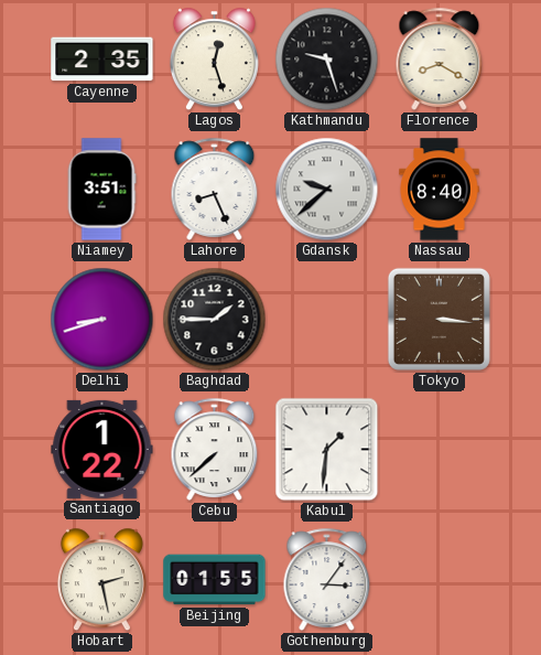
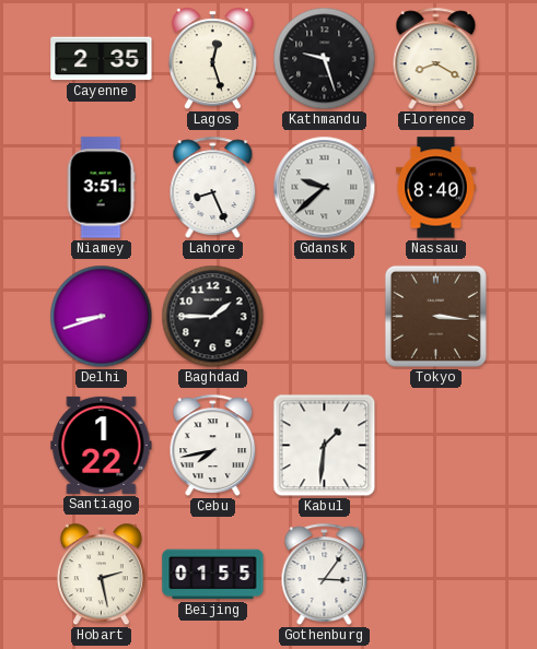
Cebu: 7:38 -> 7:43 (213, 445)
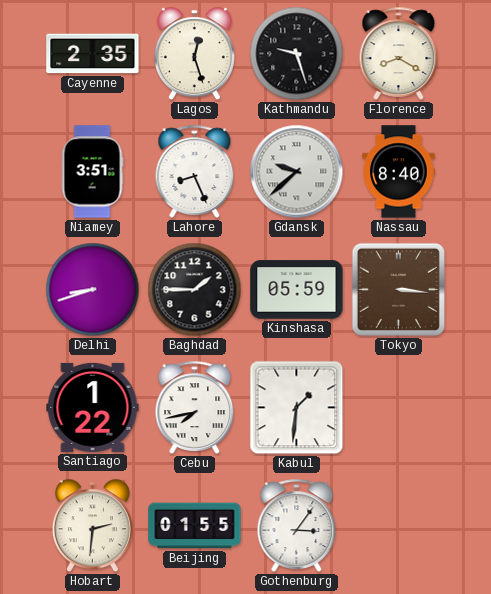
Kinshasa: none -> 05:59 (297, 290)
Hobart: 2:28 -> 2:31 (92, 526)
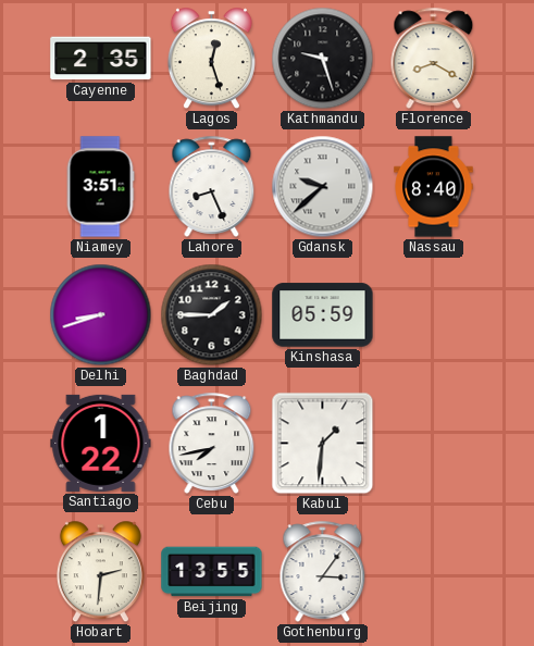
Tokyo: 3:16 -> none (398, 289)
Beijing: 01:55 -> 13:55 (212, 572)
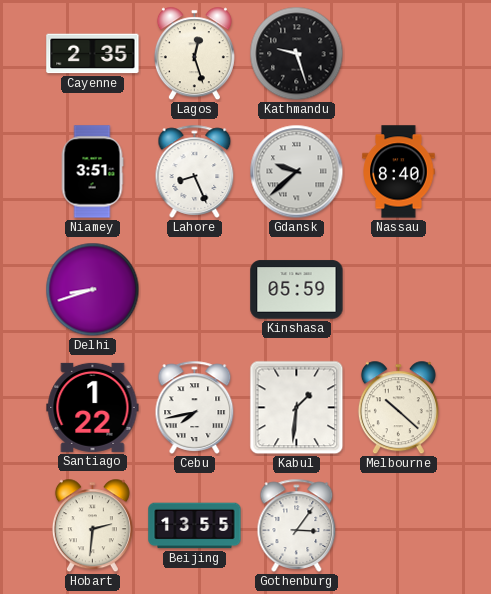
Florence: 8:20 -> none (434, 58)
Baghdad: 1:45 -> none (212, 315)
Melbourne: none -> 10:22 (398, 408)
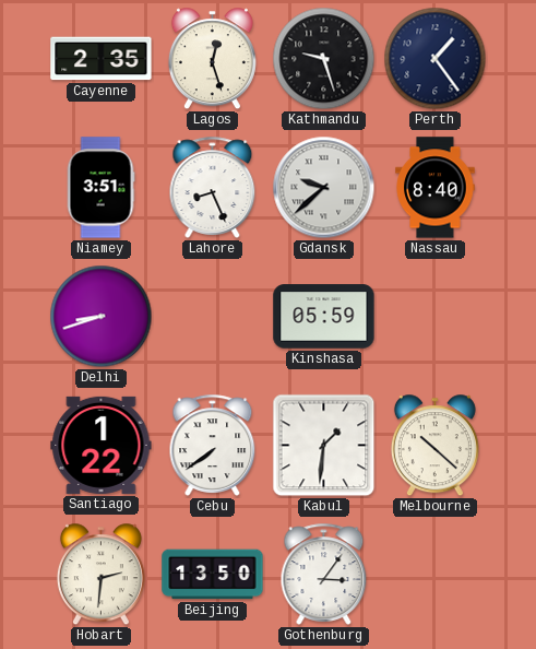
Perth: none -> 1:24 (436, 59)
Cebu: 7:43 -> 7:39 (213, 445)
Beijing: 13:55 -> 13:50 (213, 575)
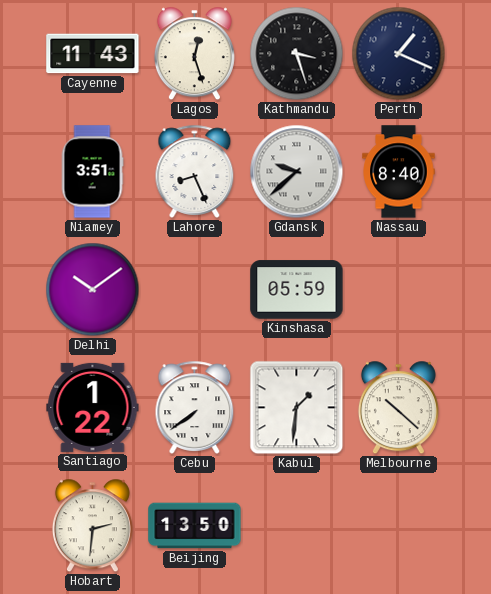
Cayenne: 2:35 -> 11:43 (93, 54)
Kathmandu: 9:27 -> 3:27 (297, 54)
Perth: 1:24 -> 1:19 (399, 54)
Delhi: 8:42 -> 10:09 (93, 290)
Gothenburg: 3:06 -> none (324, 574)
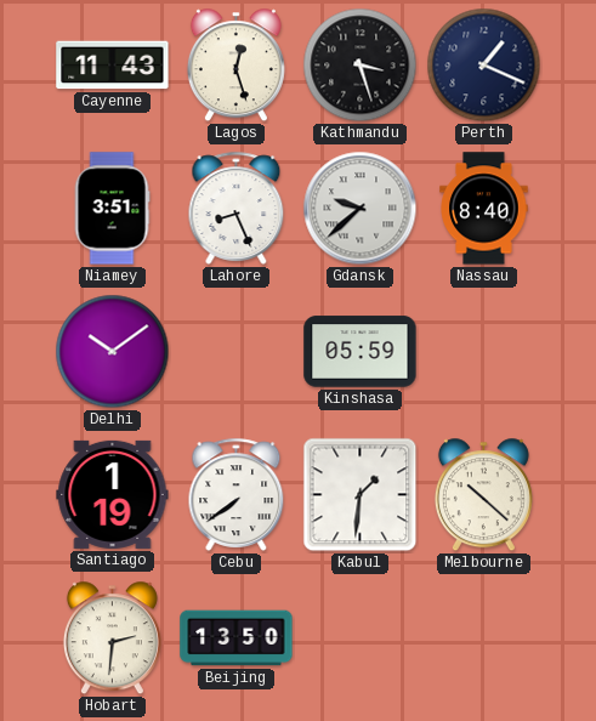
Santiago: 1:22 -> 1:19 (113, 494)
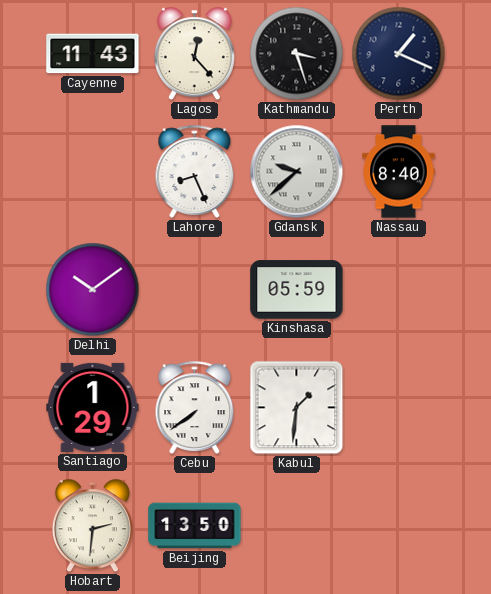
Lagos: 12:27 -> 12:23 (194, 54)
Niamey: 3:51 -> none (112, 209)
Santiago: 1:19 -> 1:29 (93, 407)
Melbourne: 10:22 -> none (483, 495)
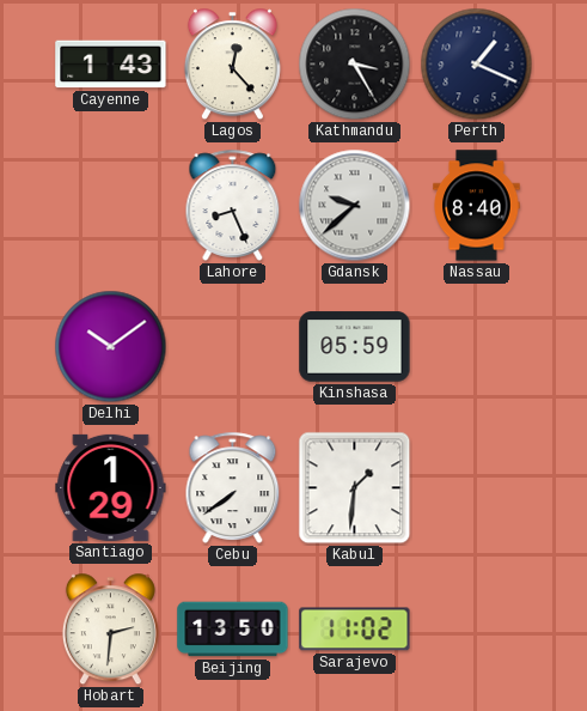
Cayenne: 11:43 -> 1:43 (111, 65)
Kathmandu: 3:27 -> 3:25 (355, 65)
Sarajevo: none -> 11:02 (355, 630)
